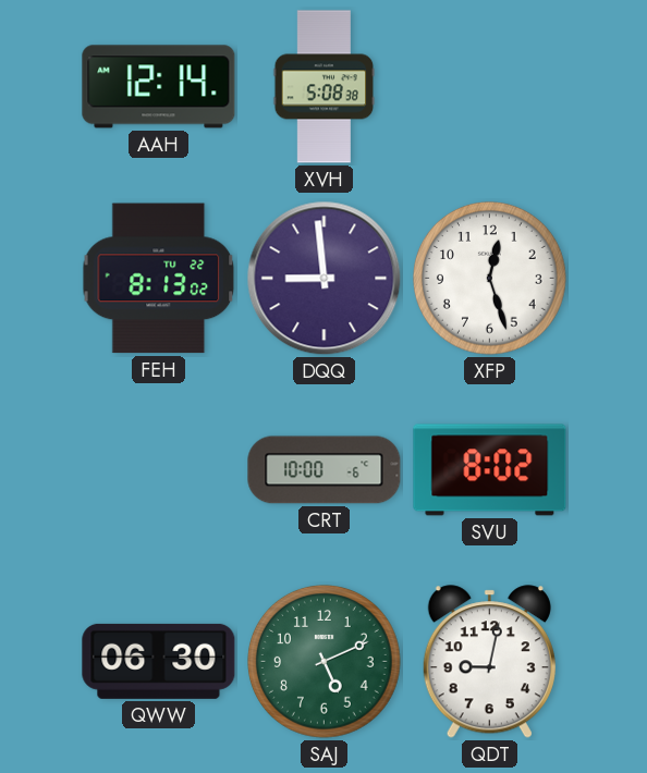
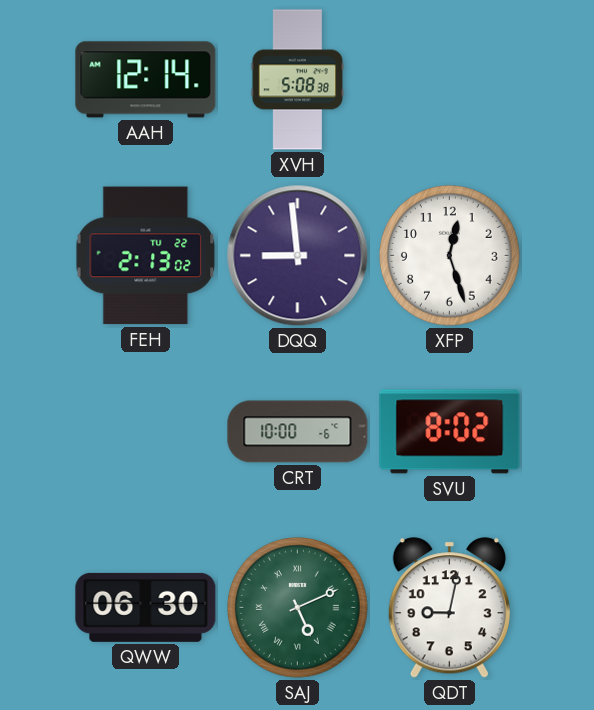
FEH: 8:13 -> 2:13 (146, 256)
SAJ numerals: Arabic -> Roman (298, 608)
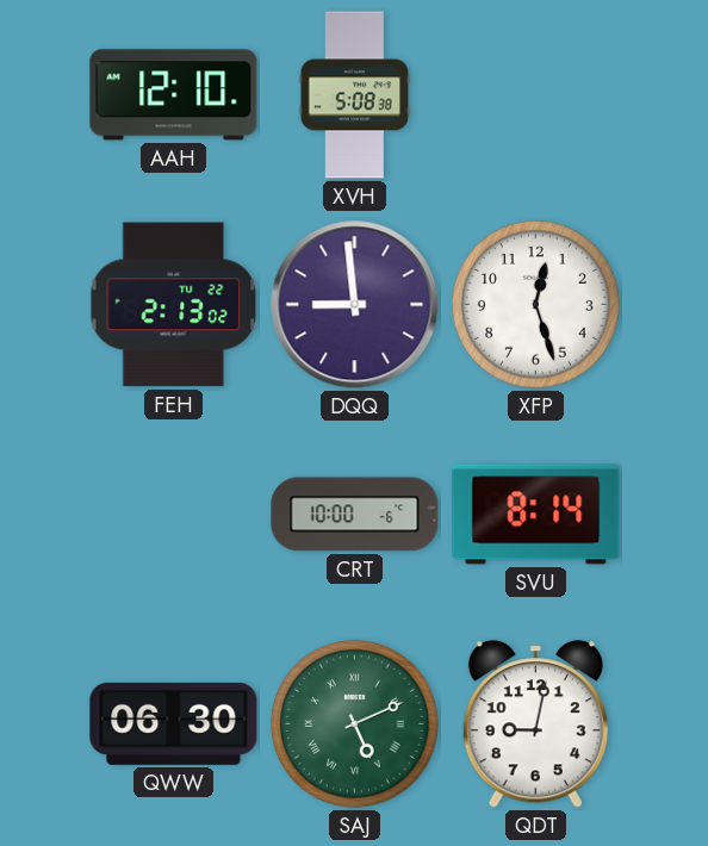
AAH: 12:14 -> 12:10 (174, 95)
SVU: 8:02 -> 8:14 (536, 515)
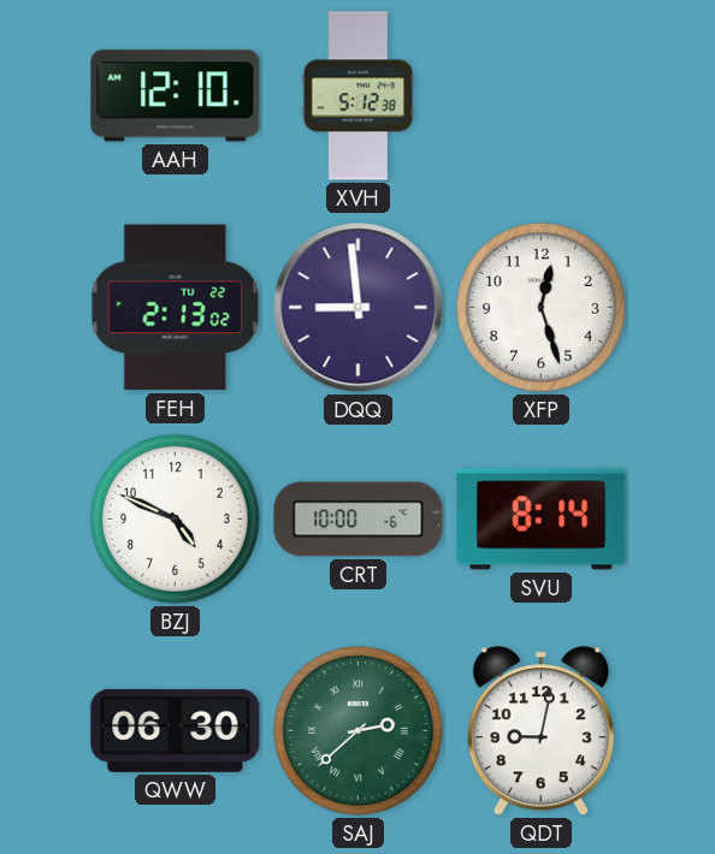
XVH: 5:08 -> 5:12 (359, 96)
BZJ: none -> 4:49 (176, 520)
SAJ: 5:11 -> 2:38 (359, 731)
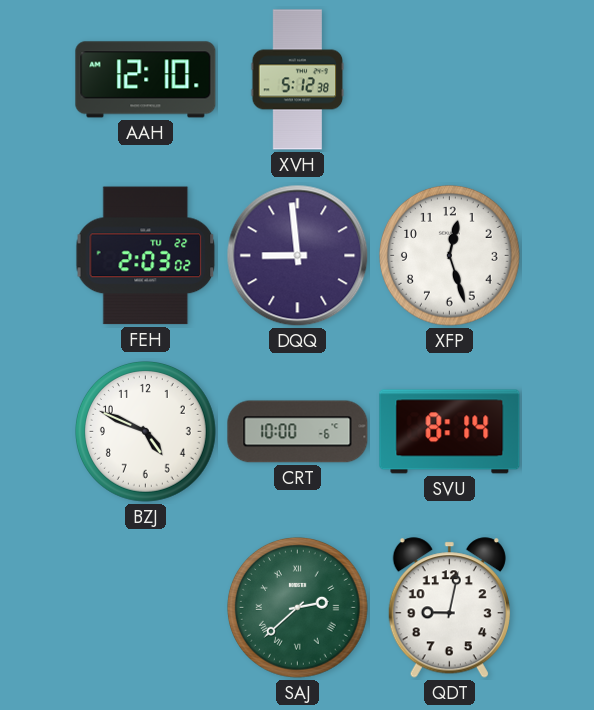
FEH: 2:13 -> 2:03 (146, 256)
QWW: 06:30 -> none (176, 730)
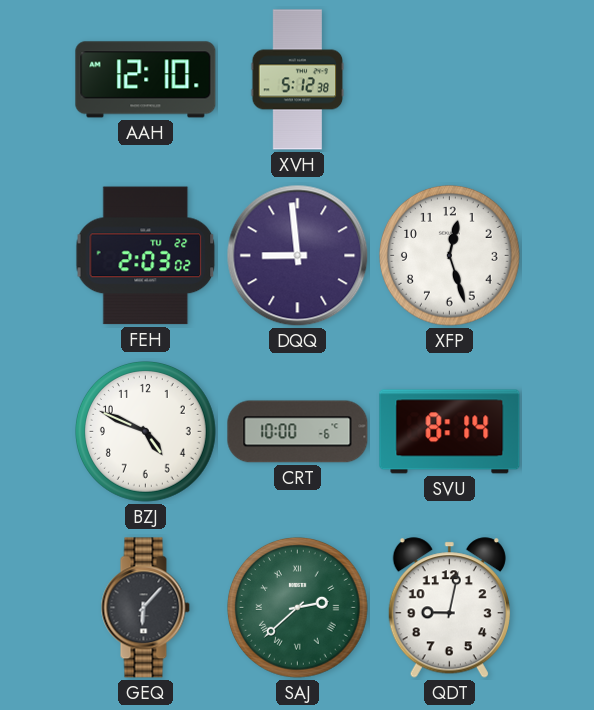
GEQ: none -> 6:07 (145, 608)
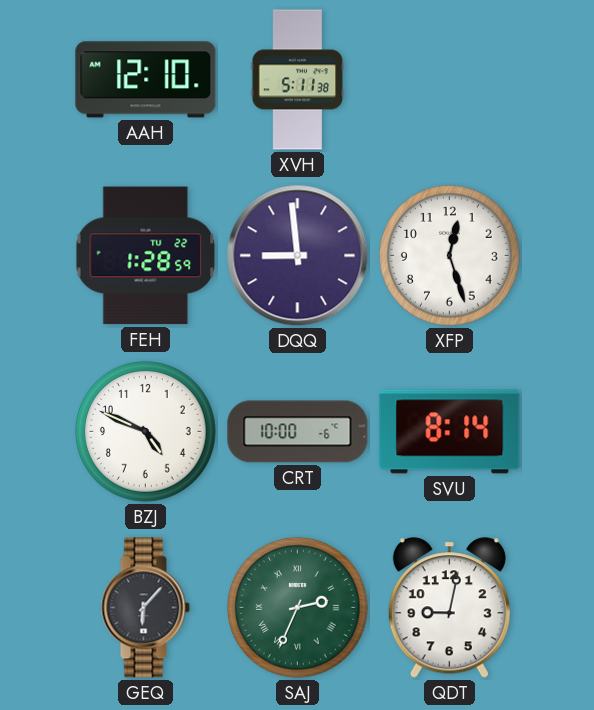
XVH: 5:12 -> 5:11 (298, 80)
FEH: 2:03 -> 1:28 (146, 256)
SAJ: 2:38 -> 2:34 (298, 608)
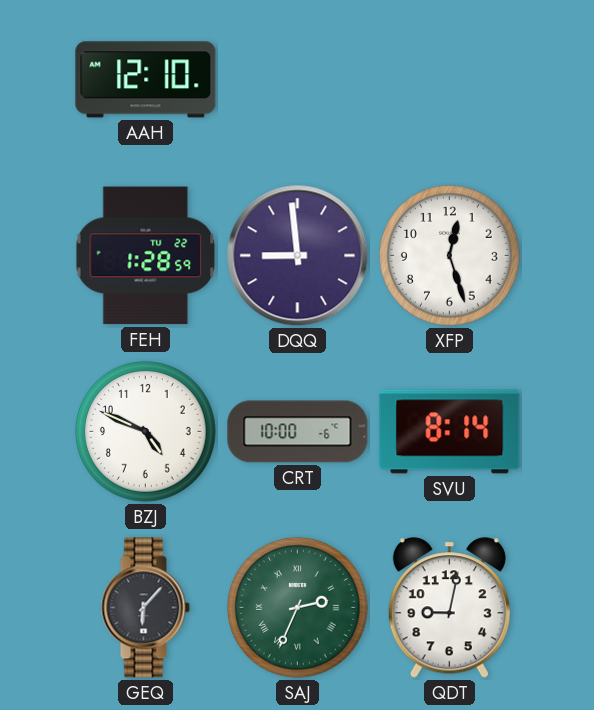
XVH: 5:11 -> none (298, 80)
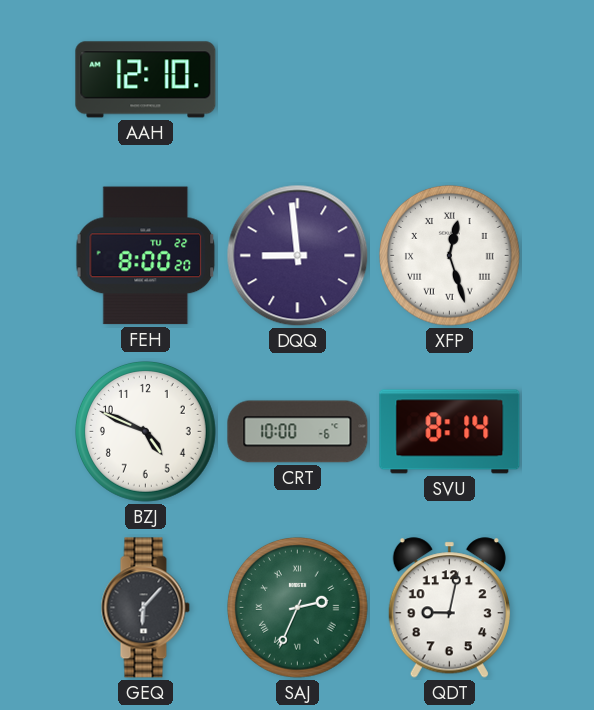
FEH: 1:28 -> 8:00 (146, 256)
XFP numerals: Arabic -> Roman (450, 256)
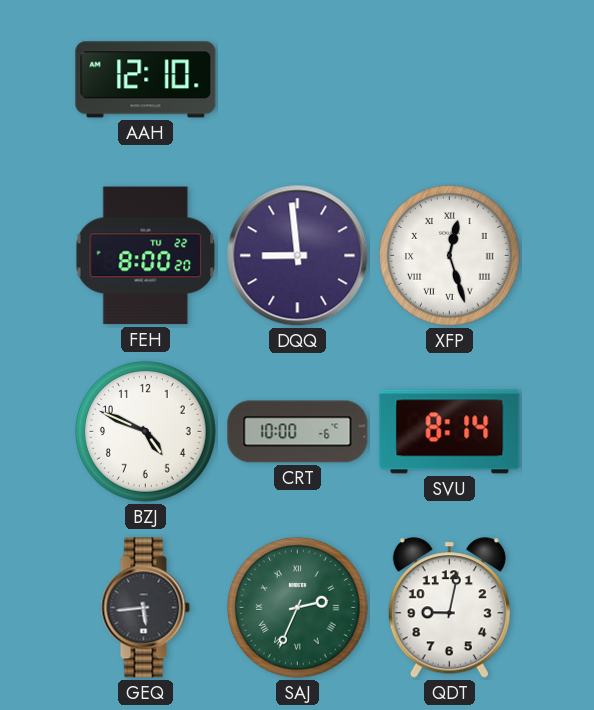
GEQ: 6:07 -> 5:44 (145, 608)
